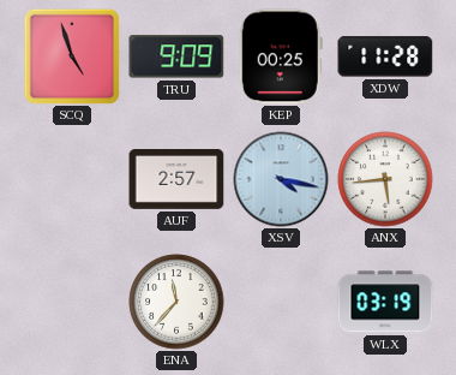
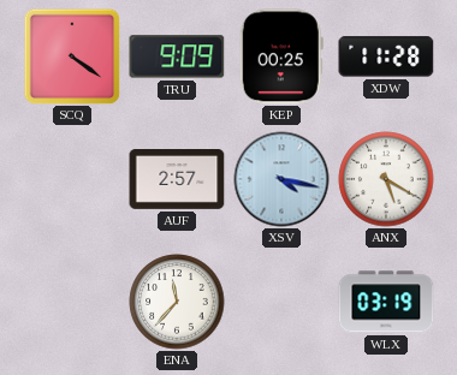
SCQ: 4:57 -> 4:21 (72, 56)
ANX: 5:44 -> 5:20 (386, 179)
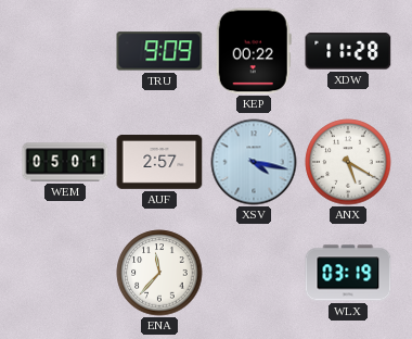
SCQ: 4:21 -> none (72, 56)
KEP: 00:25 -> 00:22 (254, 51)
WEM: none -> 05:01 (65, 162)
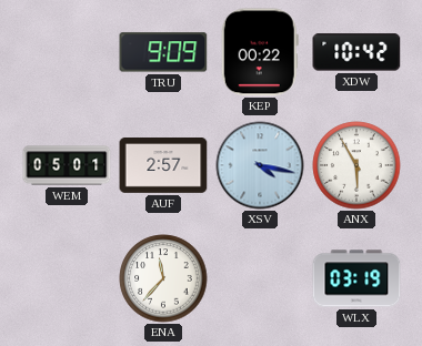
XDW: 11:28 -> 10:42 (356, 52)
ANX: 5:20 -> 5:55 (356, 165)
